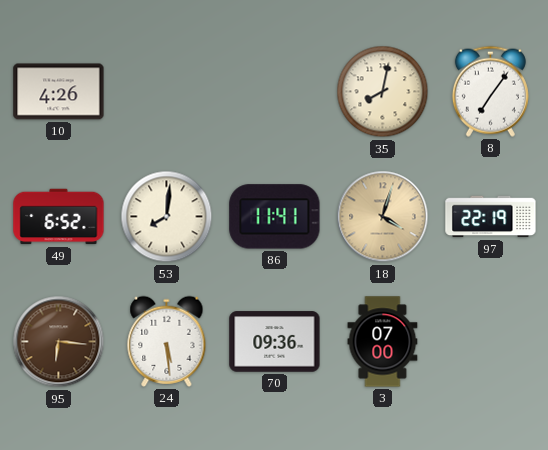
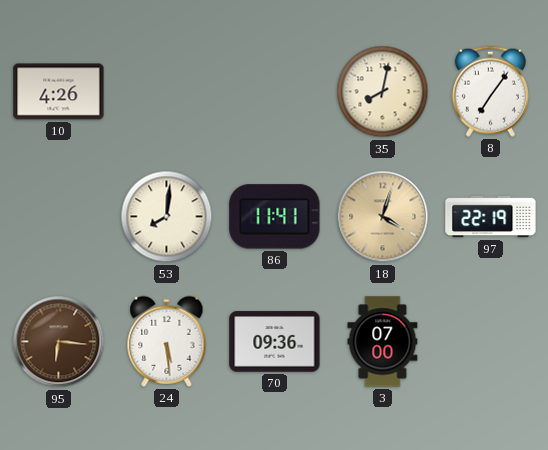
49: 6:52 -> none (59, 217)
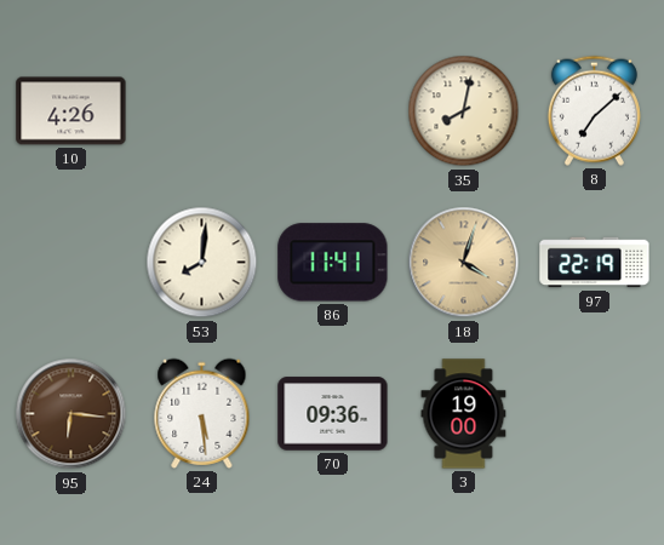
8: 7:06 -> 7:08 (594, 110)
3: 07:00 -> 19:00 (464, 414)
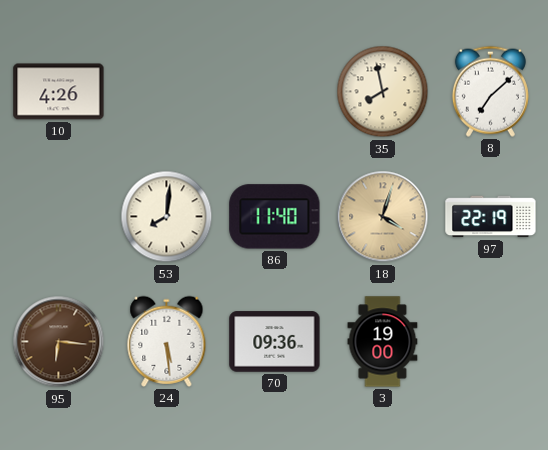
35: 8:02 -> 7:58 (383, 92)
86: 11:41 -> 11:40 (275, 217)
